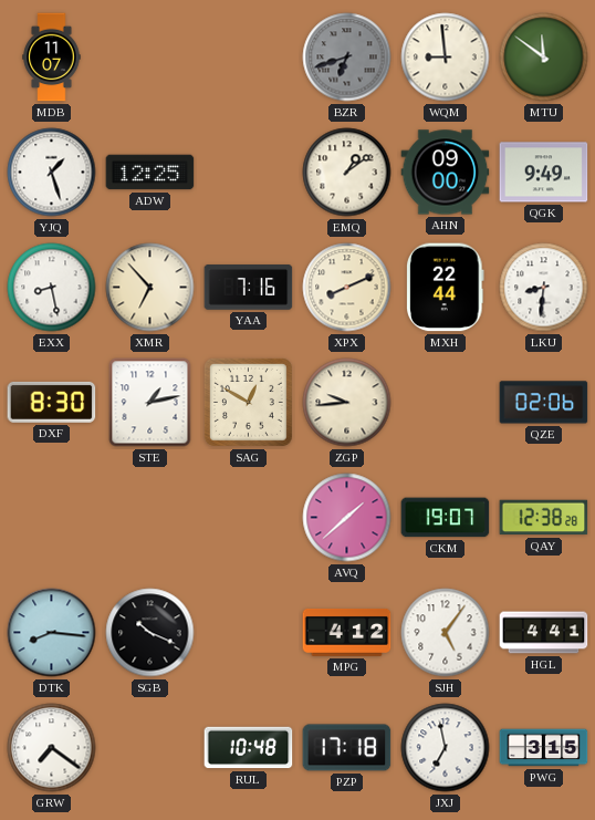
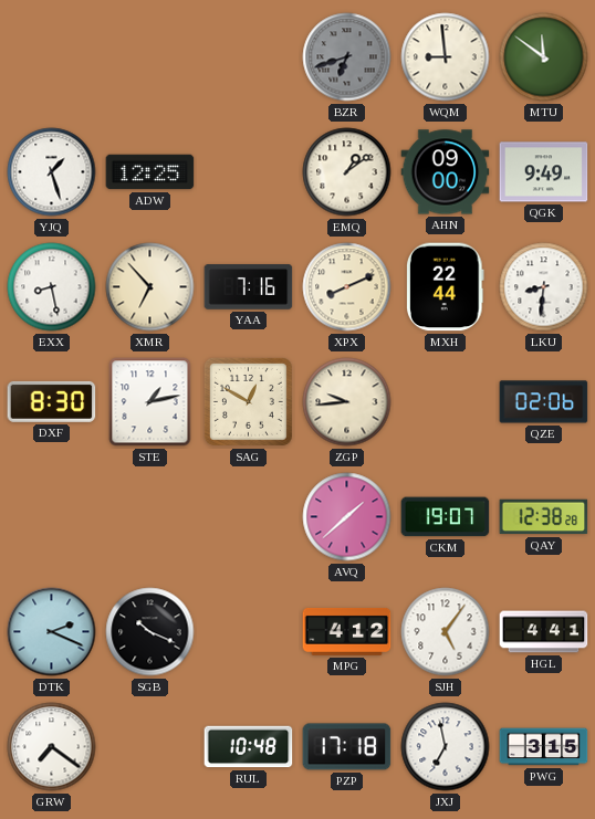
MDB: 11:07 -> none (52, 58)
DTK: 8:16 -> 2:19 (52, 632)
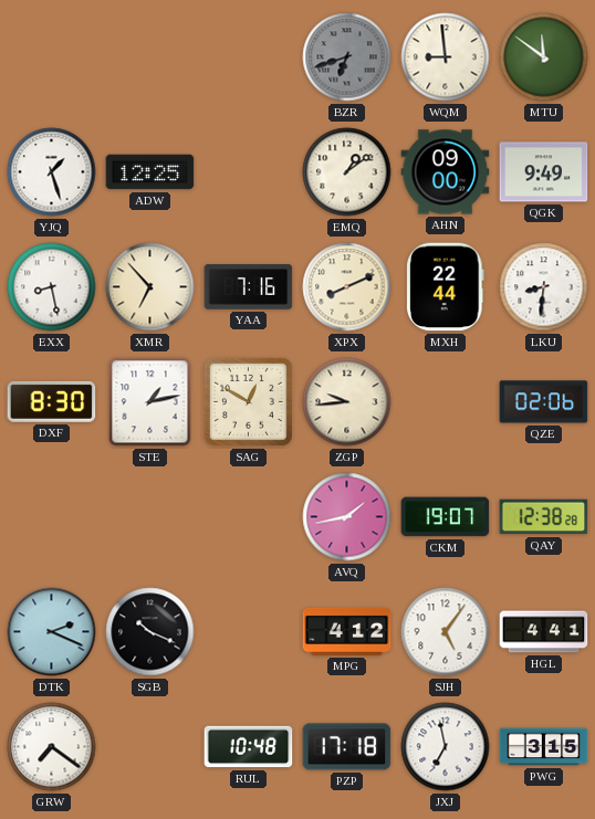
AVQ: 1:38 -> 1:43 (347, 517)
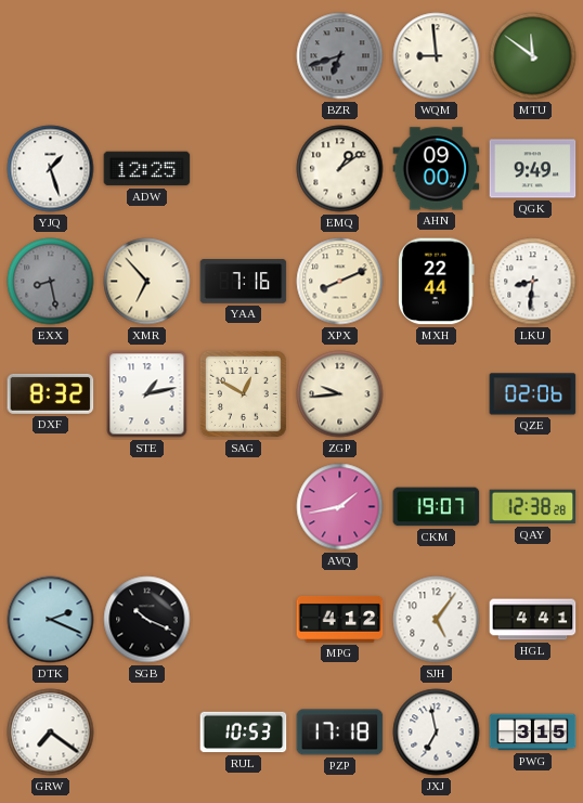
EXX dial: white -> grey (51, 282)
DXF: 8:30 -> 8:32 (51, 393)
RUL: 10:48 -> 10:53 (244, 733)
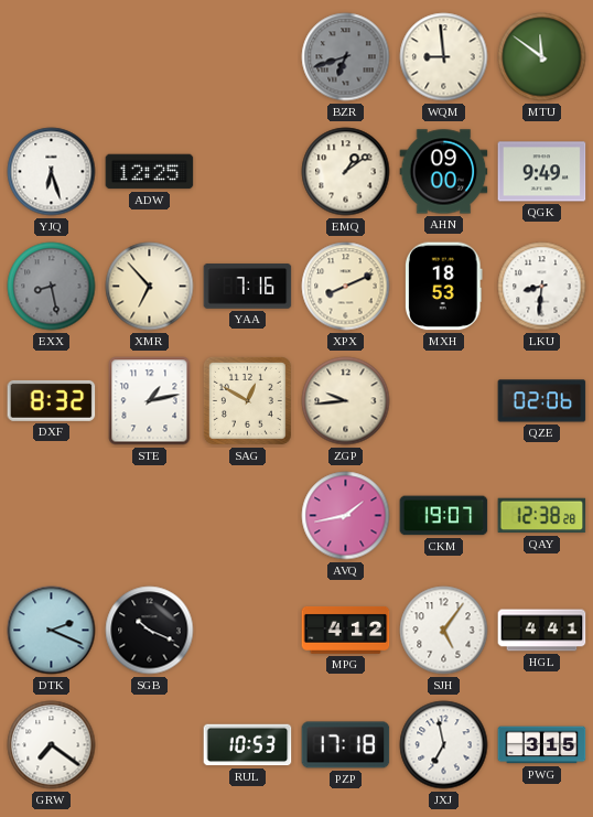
YJQ: 1:27 -> 6:27 (52, 172)
MXH: 22:44 -> 18:53 (444, 287)
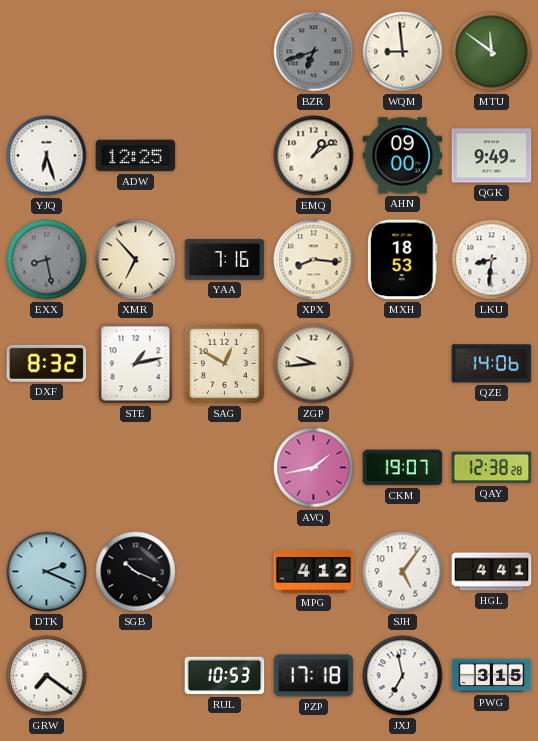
XPX: 8:11 -> 8:16 (314, 260)
QZE: 02:06 -> 14:06 (492, 364)
